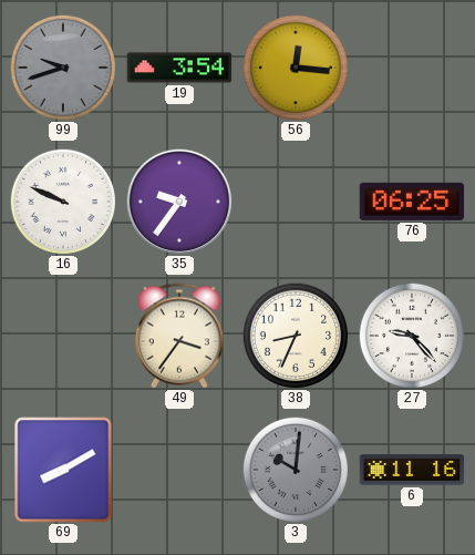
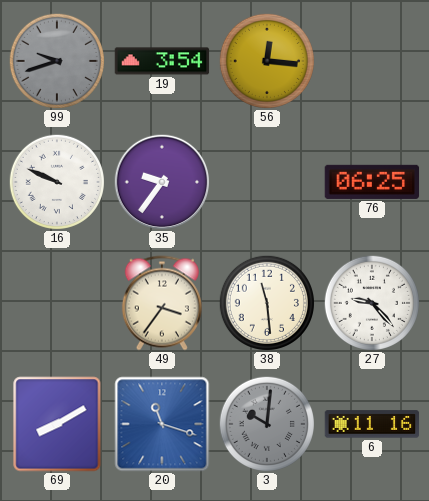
38: 8:34 -> 11:29 (267, 303)
20: none -> 11:18 (162, 424)
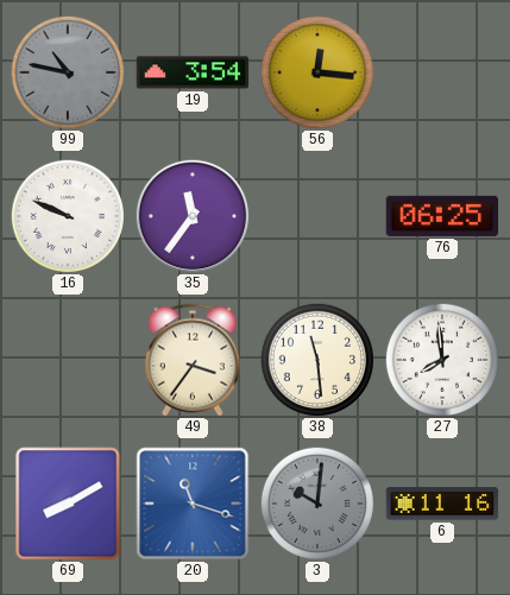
99: 9:42 -> 10:47 (68, 72)
35: 9:36 -> 11:36 (193, 216)
27: 9:23 -> 7:59 (442, 360)
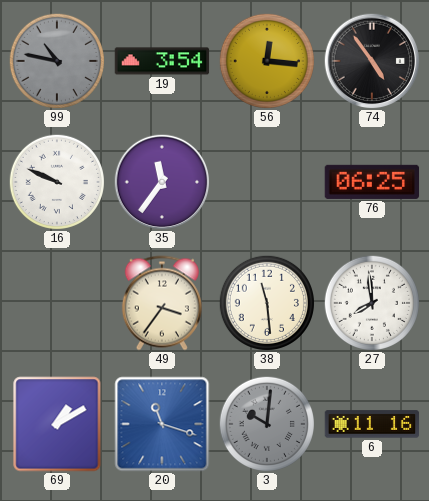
74: none -> 4:54 (372, 61)
69: 8:10 -> 1:10 (57, 424)
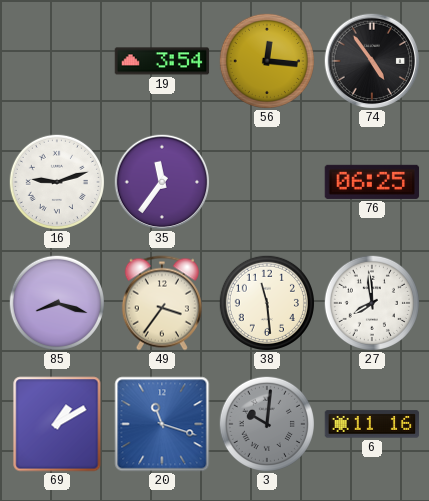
99: 10:47 -> none (57, 61)
16: 9:49 -> 9:12 (57, 182)
85: none -> 8:18 (57, 303)
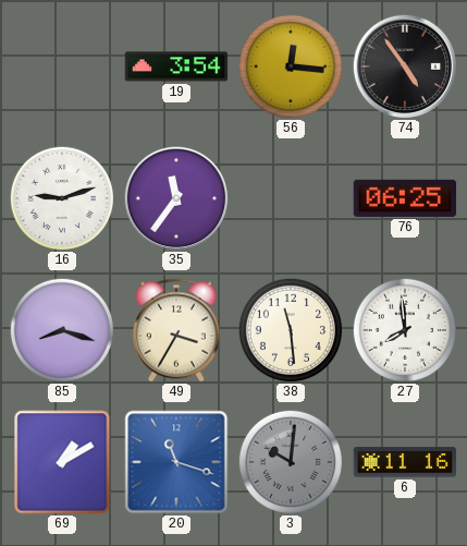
49: 3:36 -> 3:35 (176, 330)
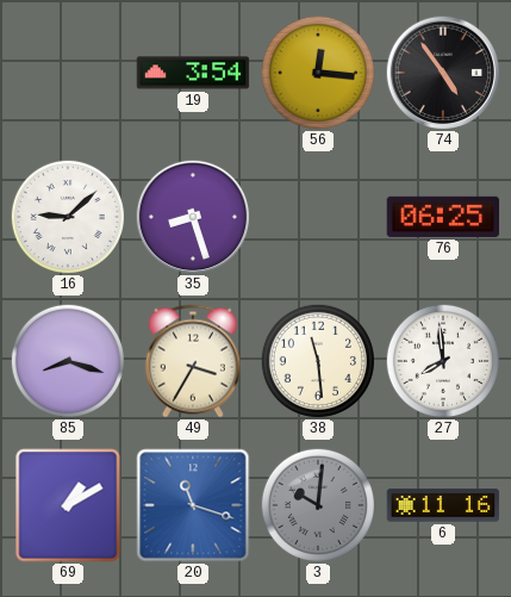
16: 9:12 -> 9:08 (68, 217)
35: 11:36 -> 8:27 (193, 217)
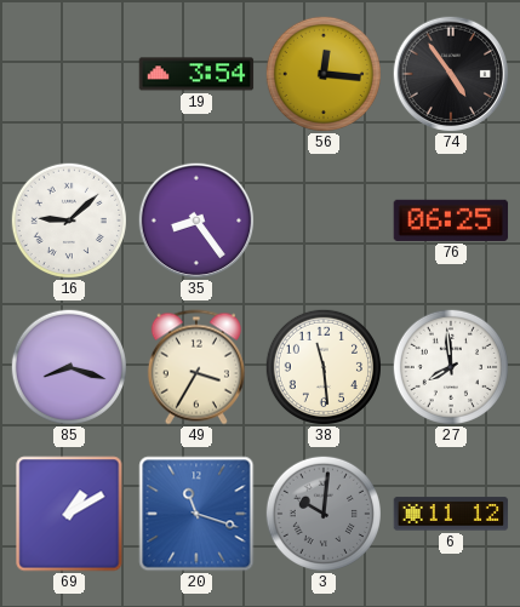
35: 8:27 -> 8:24 (196, 221)
6: 11:16 -> 11:12 (451, 514)
